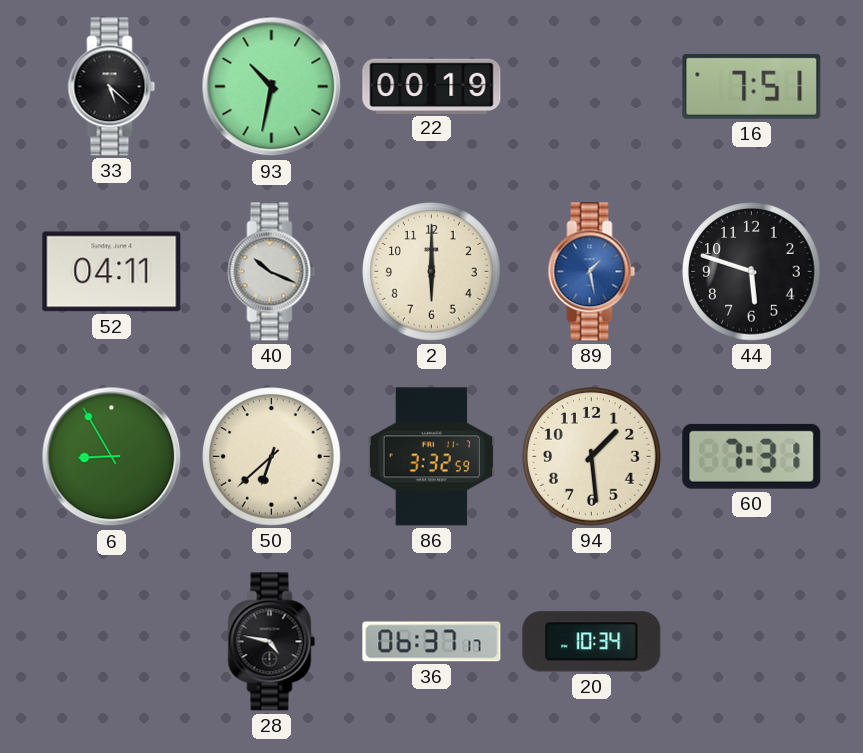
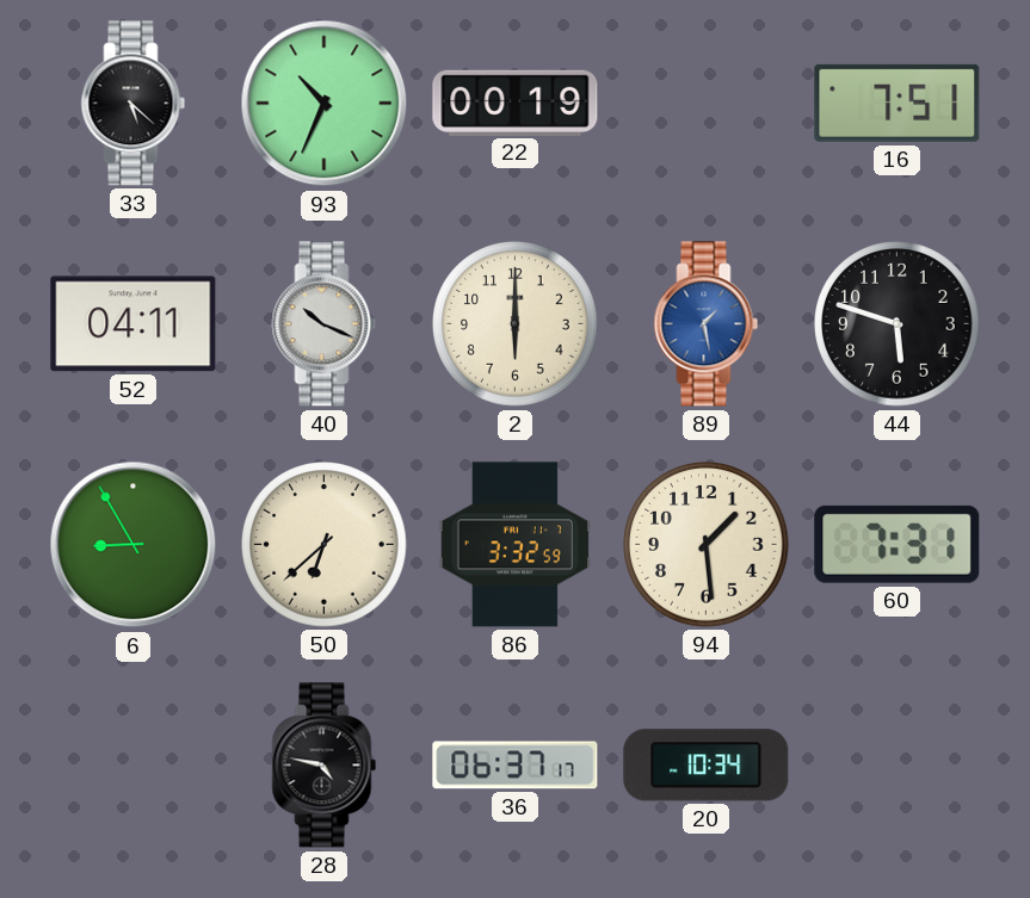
93: 10:32 -> 10:34 (325, 104)
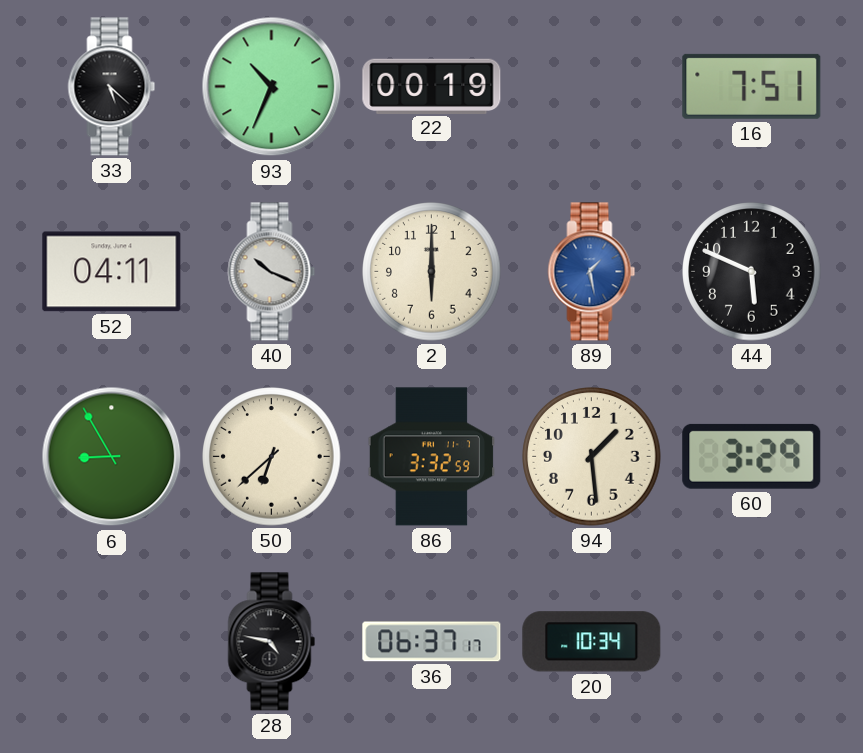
44: 5:48 -> 5:49 (752, 272)
60: 7:31 -> 3:29 (752, 456)
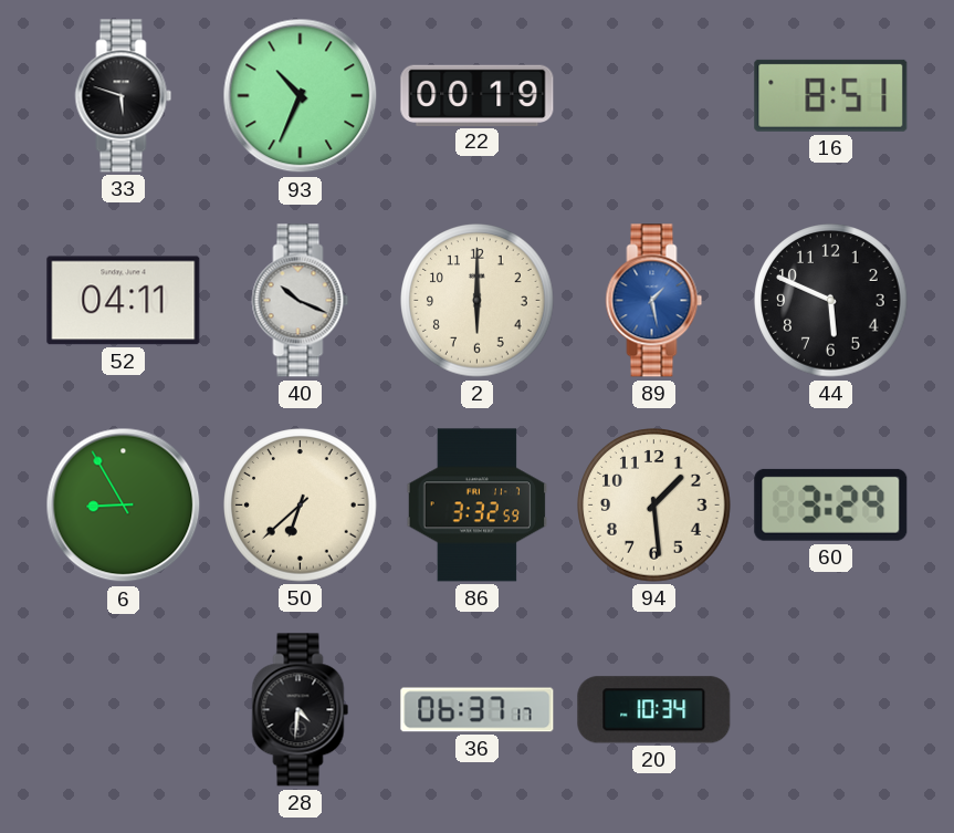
33: 5:22 -> 5:48 (124, 96)
16: 7:51 -> 8:51 (831, 95)
28: 4:47 -> 4:31 (301, 710)
